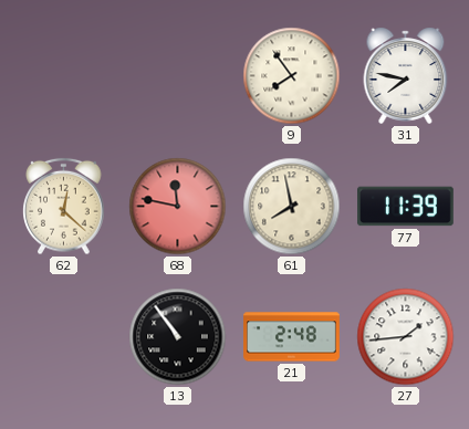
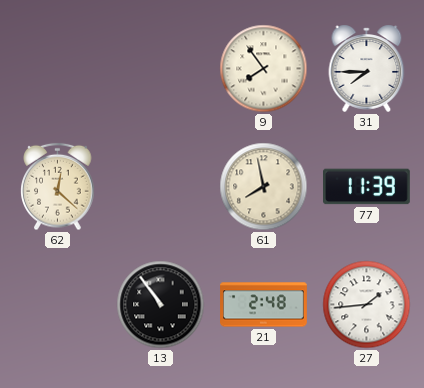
31: 7:47 -> 7:45 (367, 68)
68: 11:47 -> none (178, 207)
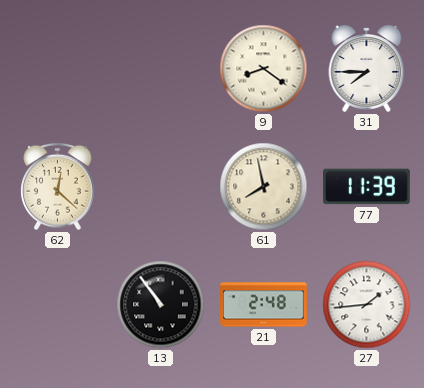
9: 7:54 -> 8:21 (264, 69)
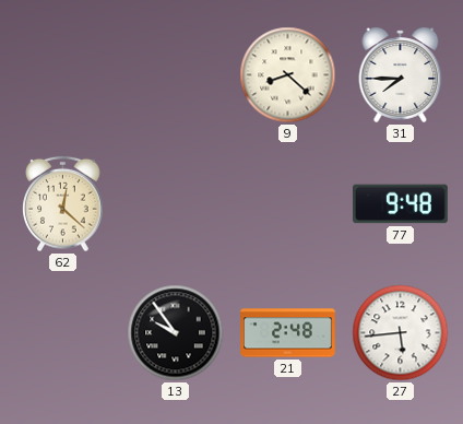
9: 8:21 -> 8:22 (288, 75)
61: 7:58 -> none (264, 187)
77: 11:39 -> 9:48 (401, 204)
13: 10:54 -> 9:54 (176, 333)
27: 1:44 -> 5:44 (401, 333)
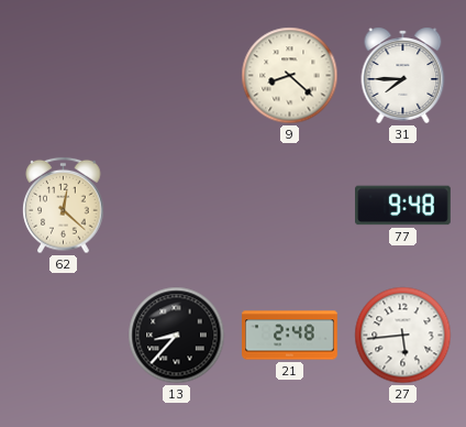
13: 9:54 -> 8:37 (177, 336)
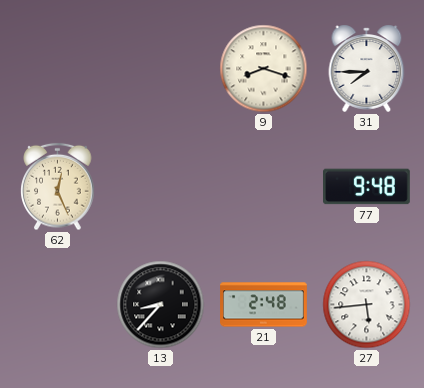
9: 8:22 -> 8:18 (264, 69)
62: 12:22 -> 12:26 (58, 187)
